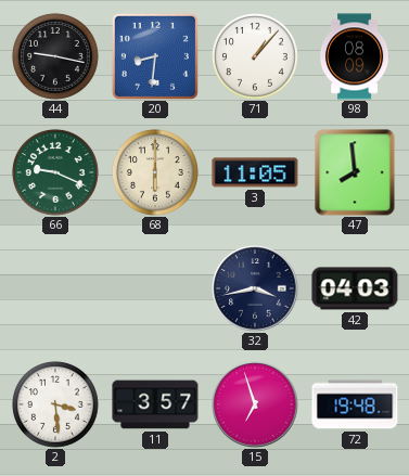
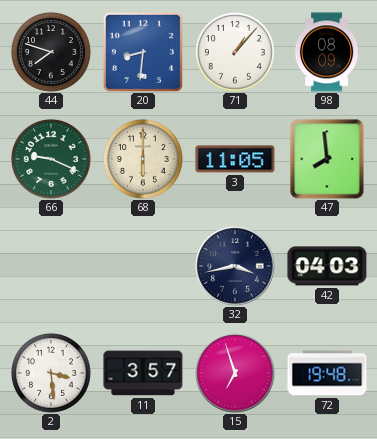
44: 9:17 -> 7:48 (51, 52)
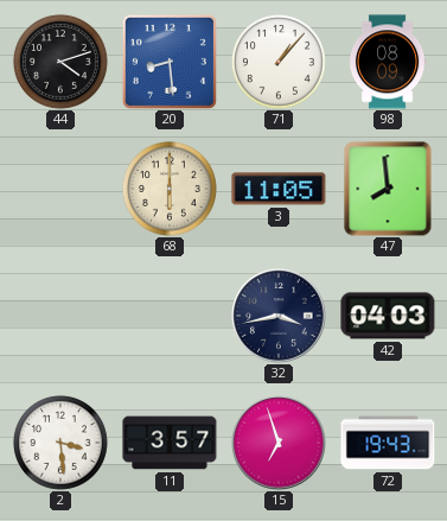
44: 7:48 -> 4:12 (60, 62)
20: 8:31 -> 8:29 (170, 62)
66: 9:19 -> none (51, 159)
72: 19:48 -> 19:43 (388, 443)
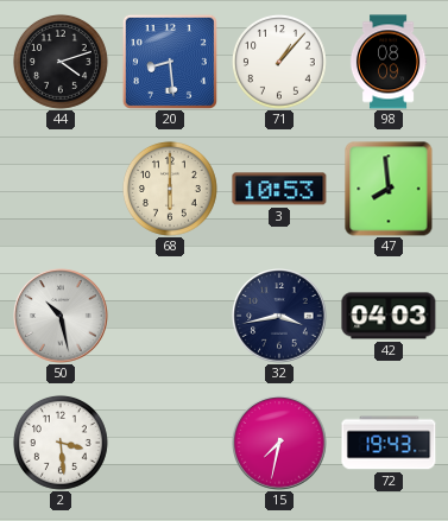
3: 11:05 -> 10:53 (279, 189)
50: none -> 10:28 (61, 316)
11: 3:57 -> none (170, 443)
15: 6:57 -> 7:32 (279, 443)
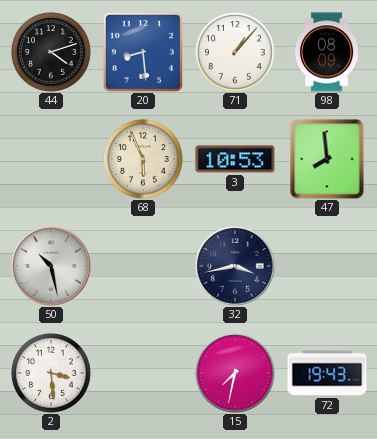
68: 6:00 -> 5:56 (143, 159)
42: 04:03 -> none (389, 316)
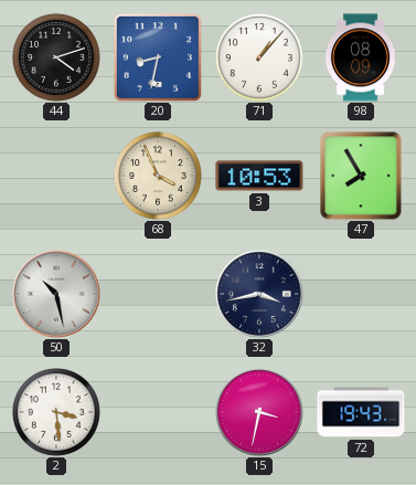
20: 8:29 -> 8:32 (158, 57)
68: 5:56 -> 3:56 (158, 176)
47: 7:59 -> 7:55 (361, 176)
15: 7:32 -> 3:32 (259, 412)
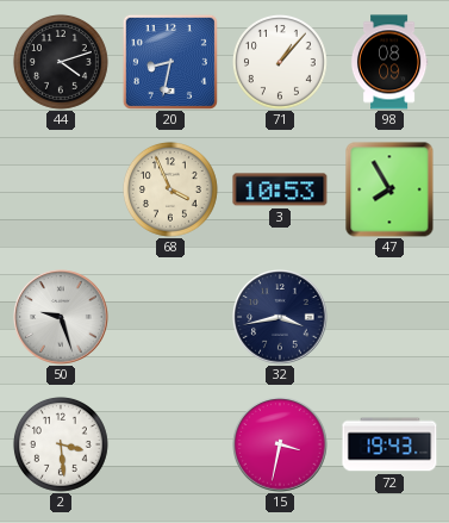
50: 10:28 -> 9:27 (61, 317)
